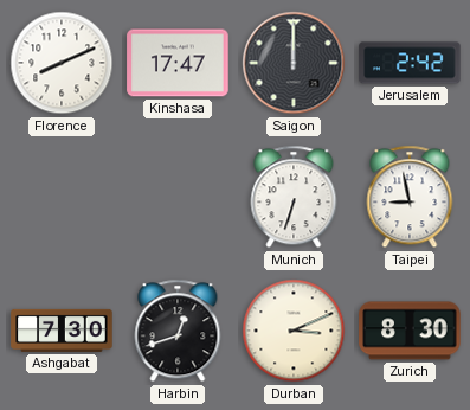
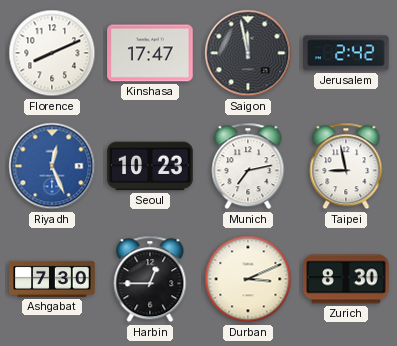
Saigon: 12:00 -> 11:58 (248, 53)
Riyadh: none -> 12:26 (52, 166)
Seoul: none -> 10:23 (150, 166)
Munich: 6:33 -> 7:13 (248, 166)
Harbin: 12:42 -> 12:45 (150, 279)
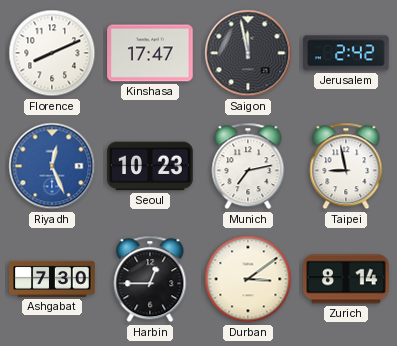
Durban: 3:11 -> 3:09 (248, 279)
Zurich: 8:30 -> 8:14 (346, 279)
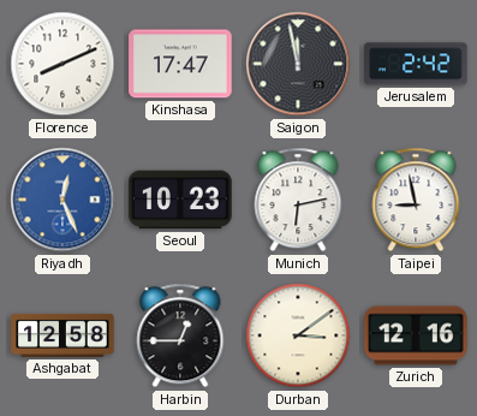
Munich: 7:13 -> 6:13 (298, 200)
Ashgabat: 7:30 -> 12:58 (62, 335)
Zurich: 8:14 -> 12:16 (416, 335)
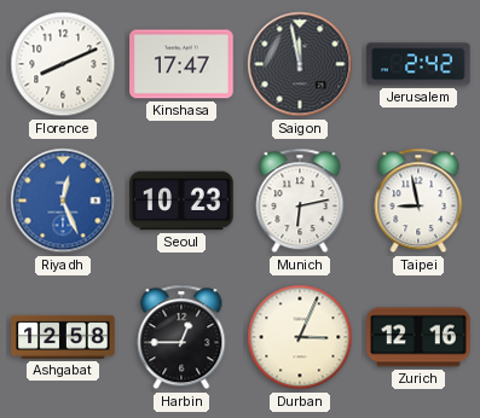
Durban: 3:09 -> 3:04 (300, 337)
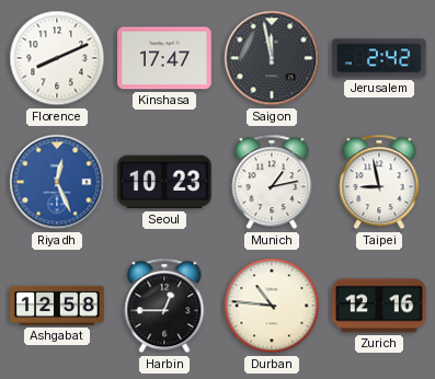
Munich: 6:13 -> 1:13 (272, 182)
Durban: 3:04 -> 10:46 (272, 306)
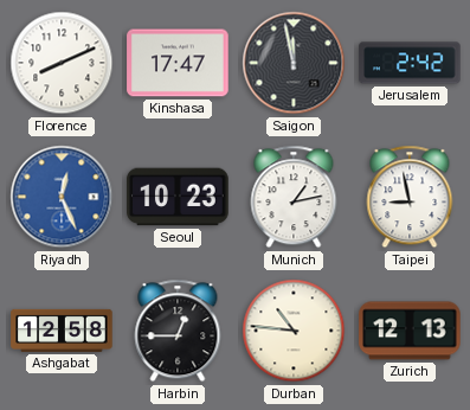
Zurich: 12:16 -> 12:13 (410, 331)
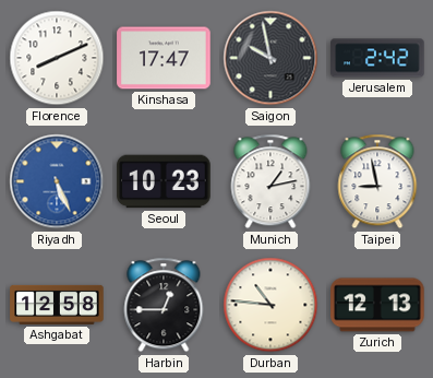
Saigon: 11:58 -> 9:58 (270, 58)
Riyadh: 12:26 -> 5:26 (57, 181)
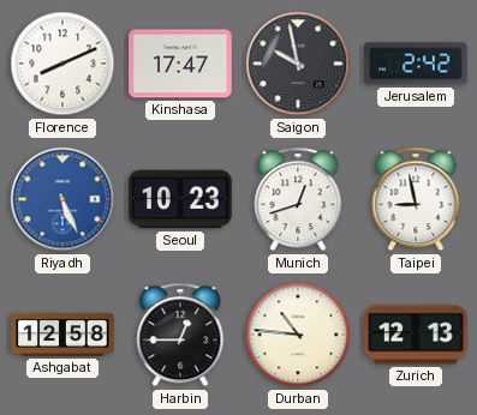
Munich: 1:13 -> 12:42 (298, 199)
